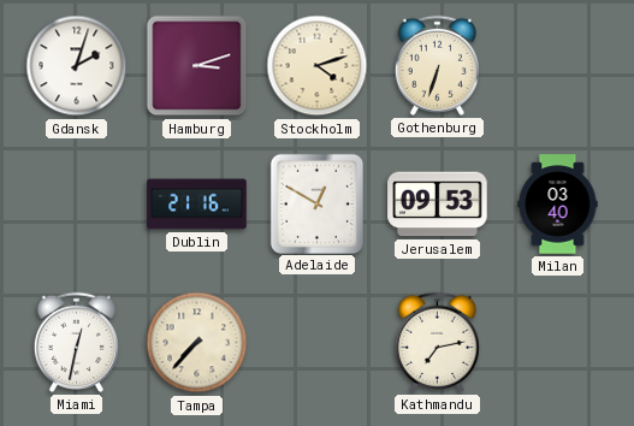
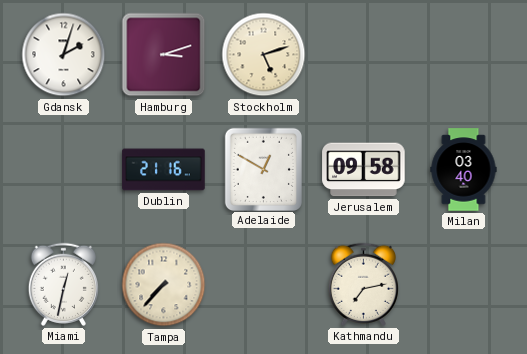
Stockholm: 4:12 -> 5:12 (264, 55)
Gothenburg: 6:33 -> none (437, 65)
Jerusalem: 09:53 -> 09:58 (364, 170)
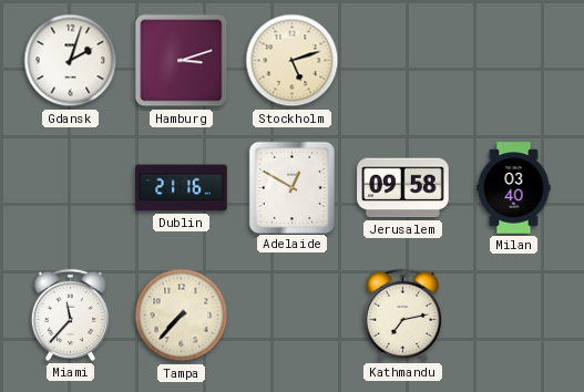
Miami: 12:32 -> 11:37 (70, 314)
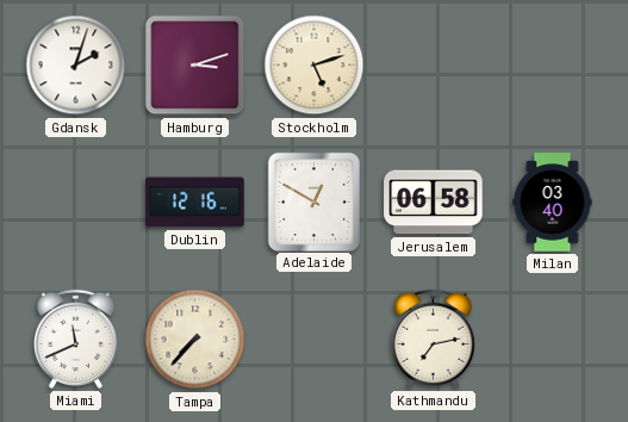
Dublin: 21:16 -> 12:16 (195, 203)
Jerusalem: 09:58 -> 06:58 (434, 203)
Miami: 11:37 -> 11:41 (75, 339)
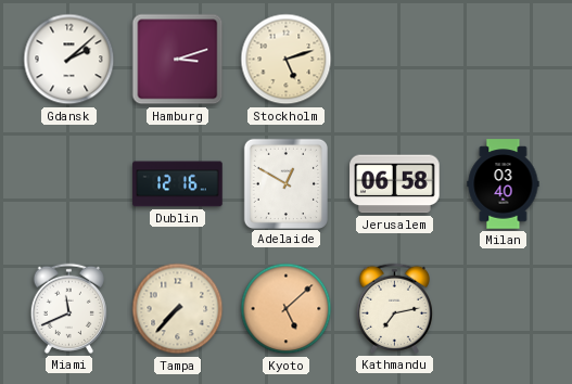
Gdansk: 2:03 -> 2:08 (69, 60)
Kyoto: none -> 5:08 (287, 309)
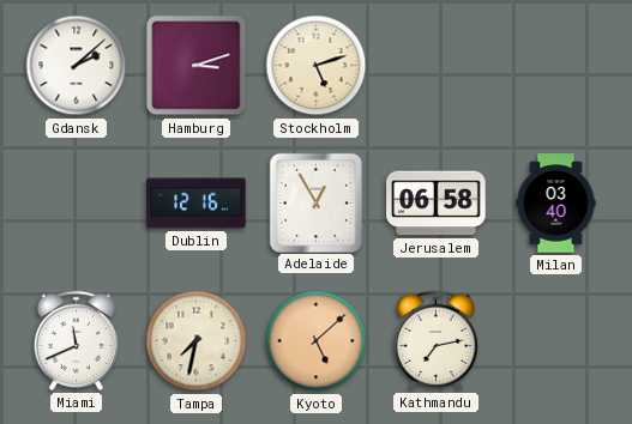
Adelaide: 12:50 -> 12:55 (315, 202)
Tampa: 7:37 -> 7:32 (197, 341)
